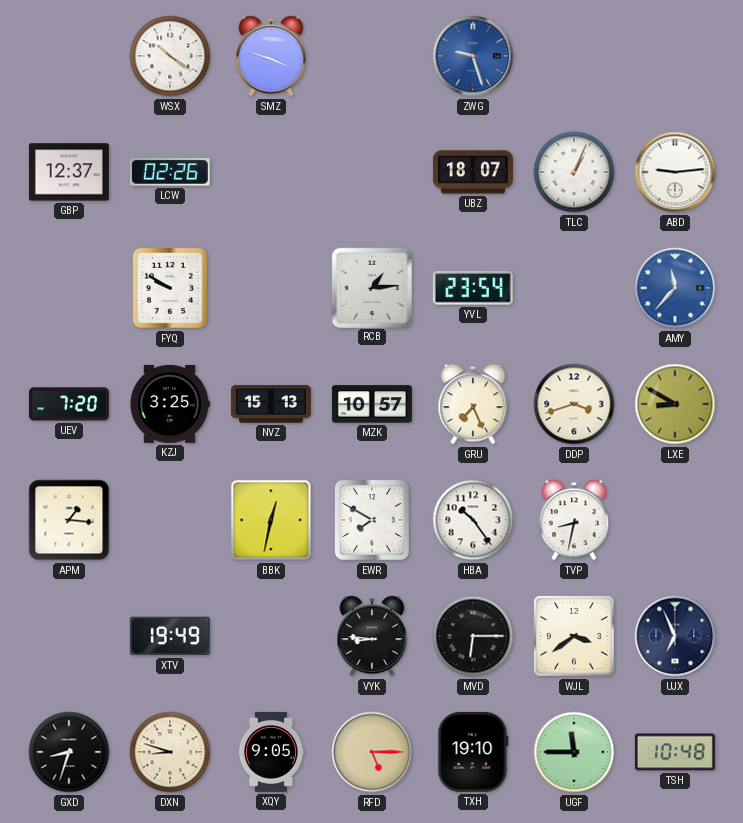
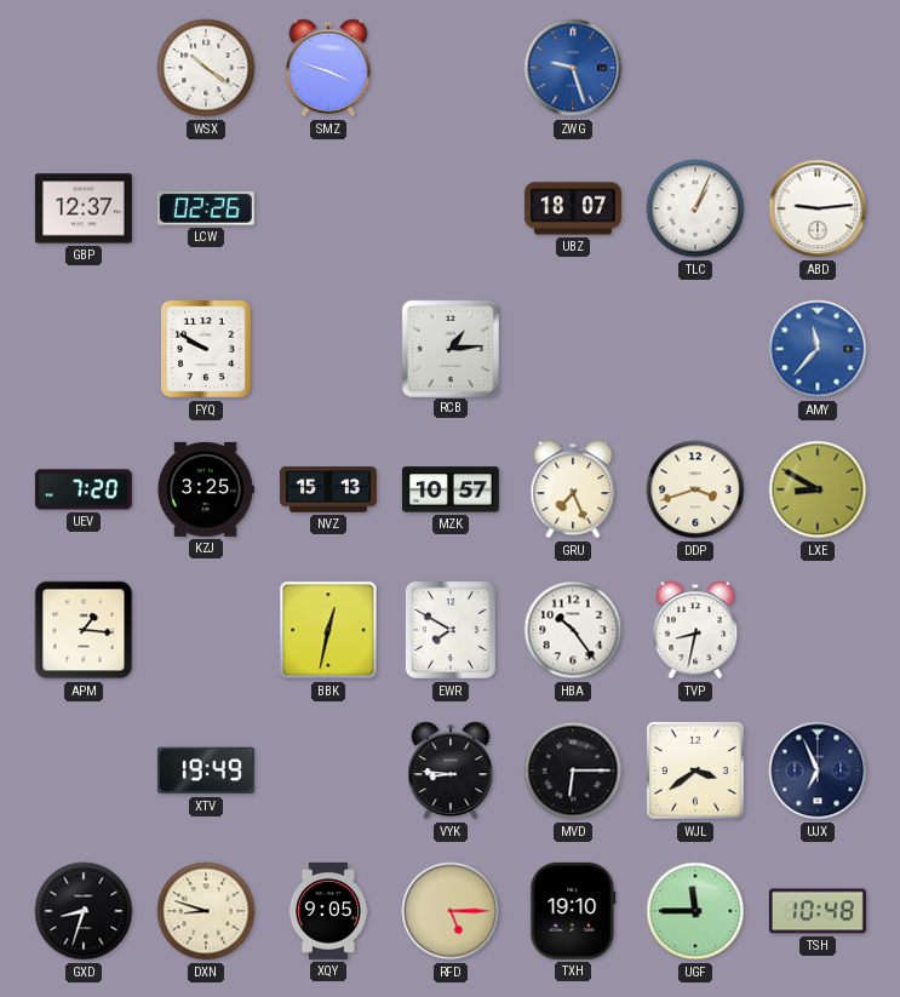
YVL: 23:54 -> none (473, 288)
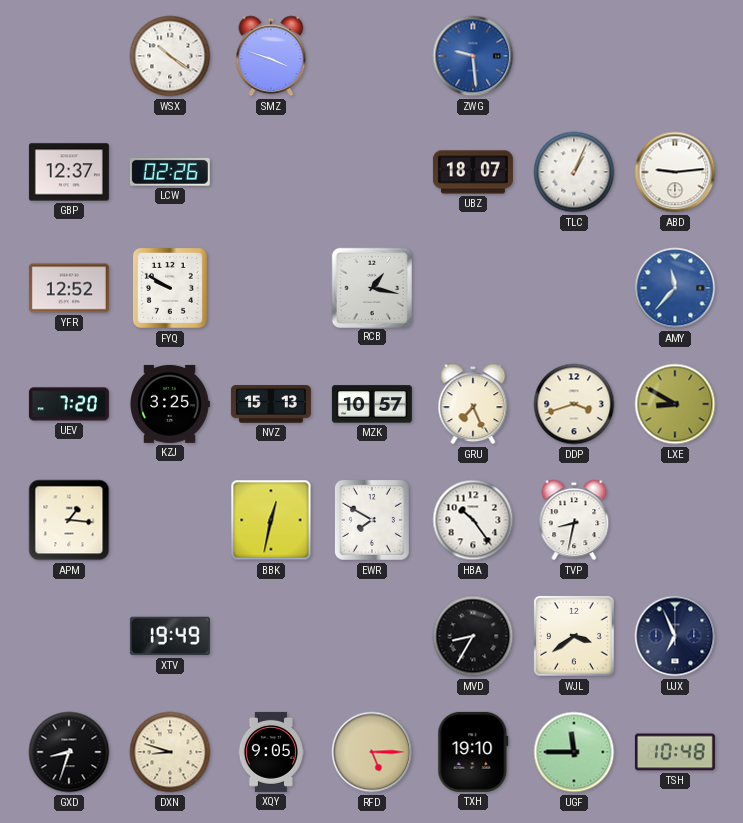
ZWG: 9:27 -> 9:29 (473, 56)
YFR: none -> 12:52 (69, 288)
RCB: 1:14 -> 1:17 (371, 287)
VYK: 8:46 -> none (451, 770)
MVD: 6:15 -> 8:35 (473, 636)
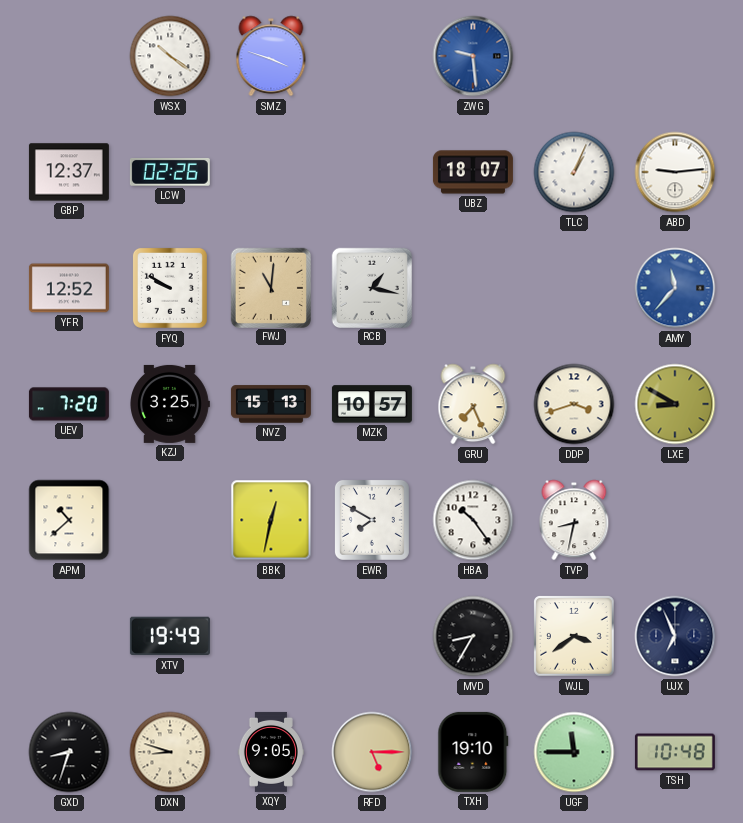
FWJ: none -> 11:01 (270, 287)
APM: 1:16 -> 10:38 (69, 520)
